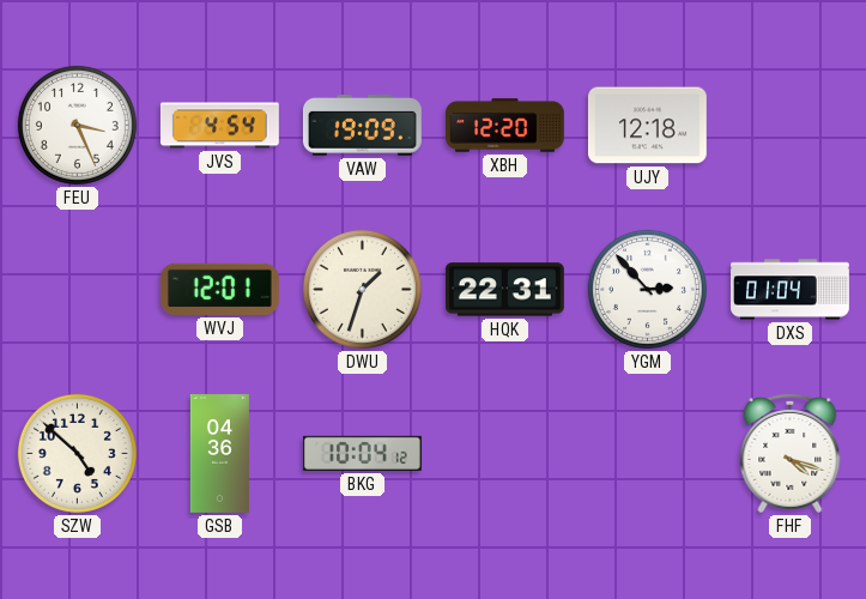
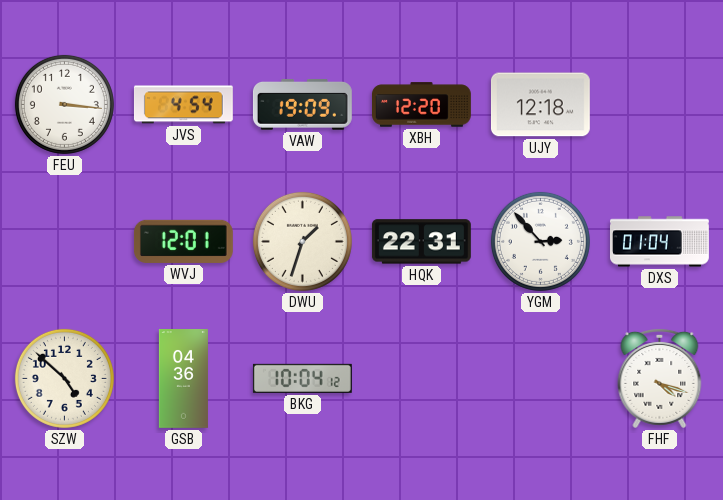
FEU: 3:26 -> 3:16 (64, 104)
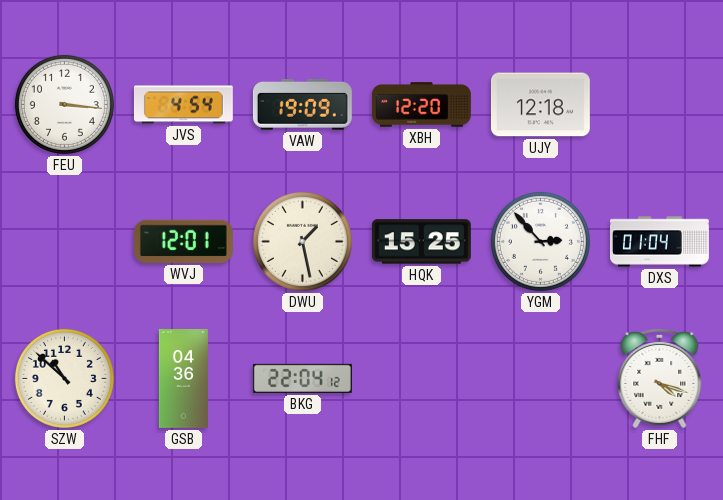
DWU: 1:33 -> 1:28 (302, 241)
HQK: 22:31 -> 15:25 (421, 242)
SZW: 4:52 -> 10:52 (64, 378)
BKG: 10:04 -> 22:04 (302, 378)
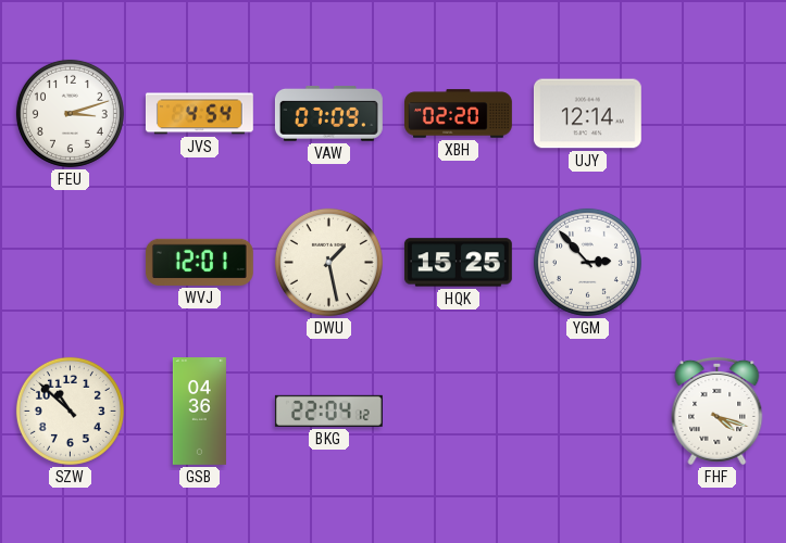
FEU: 3:16 -> 3:12 (70, 113)
VAW: 19:09 -> 07:09 (328, 114)
XBH: 12:20 -> 02:20 (459, 114)
UJY: 12:18 -> 12:14 (587, 114)
DXS: 01:04 -> none (660, 242)
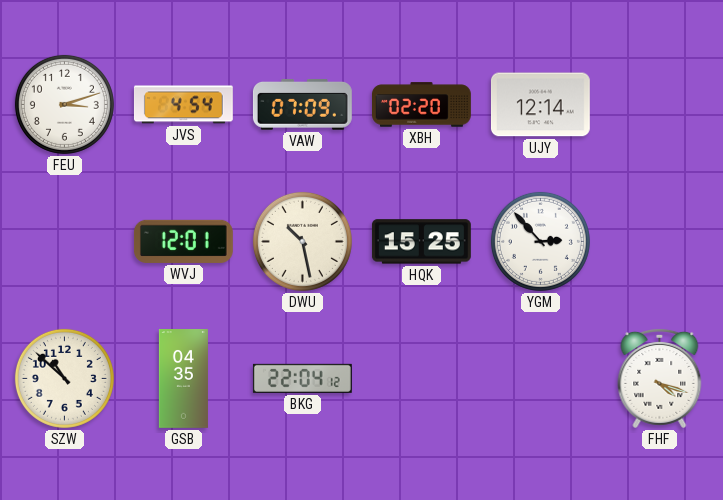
DWU: 1:28 -> 10:28 (302, 241)
GSB: 04:36 -> 04:35 (183, 379)
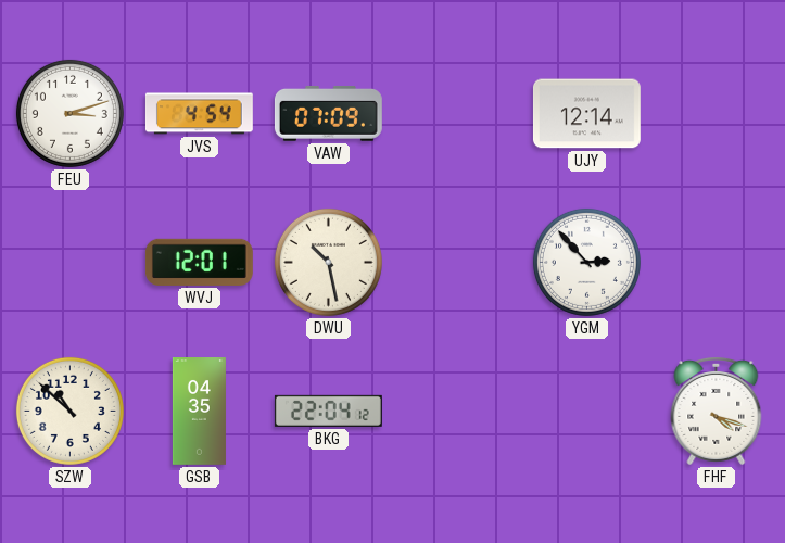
XBH: 02:20 -> none (422, 105)
HQK: 15:25 -> none (421, 242)
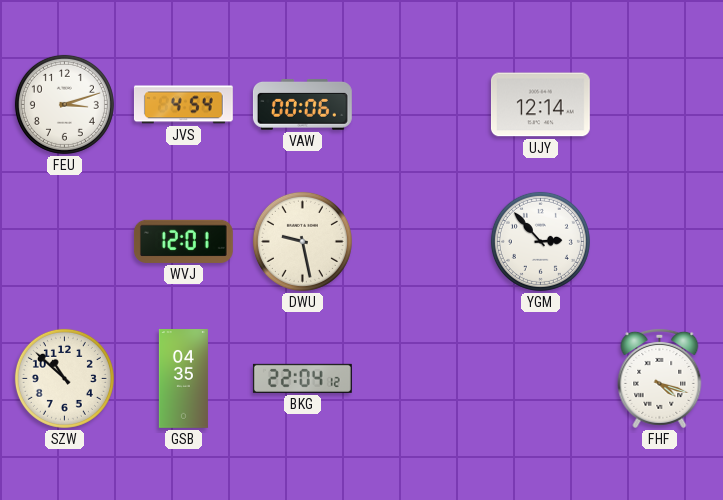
VAW: 07:09 -> 00:06 (302, 105)
DWU: 10:28 -> 9:28 (302, 241)
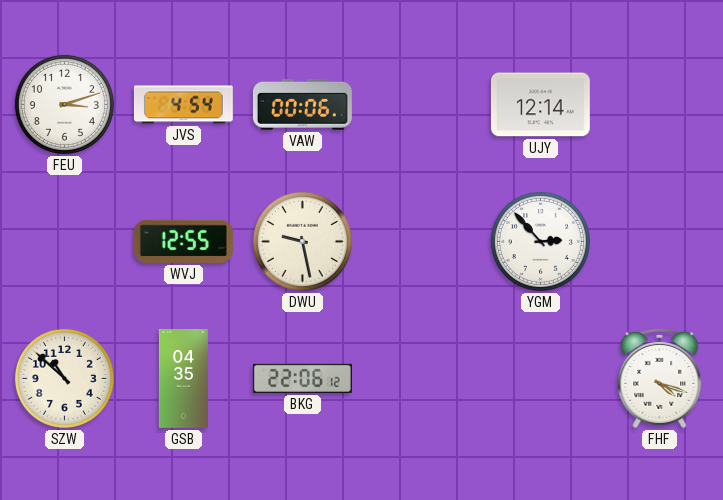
WVJ: 12:01 -> 12:55 (183, 241)
BKG: 22:04 -> 22:06 (302, 378)
